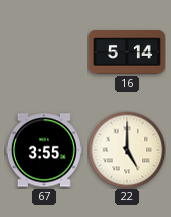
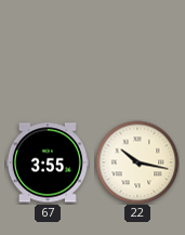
16: 5:14 -> none (127, 52)
22: 5:00 -> 10:17 (137, 162)
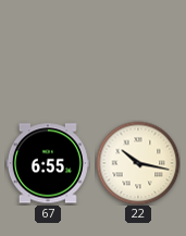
67: 3:55 -> 6:55 (48, 163)
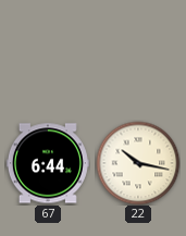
67: 6:55 -> 6:44 (48, 163)
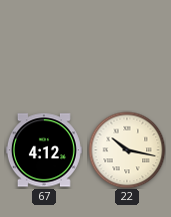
67: 6:44 -> 4:12 (44, 150)
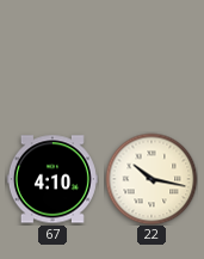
67: 4:12 -> 4:10 (52, 179)
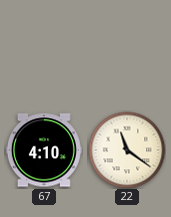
22: 10:17 -> 11:21 (127, 150)
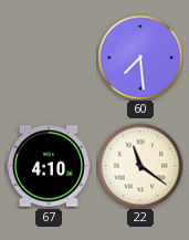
60: none -> 7:29 (140, 58)
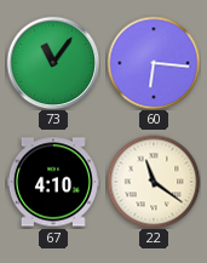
73: none -> 11:06 (53, 63)
60: 7:29 -> 6:16 (154, 63)
